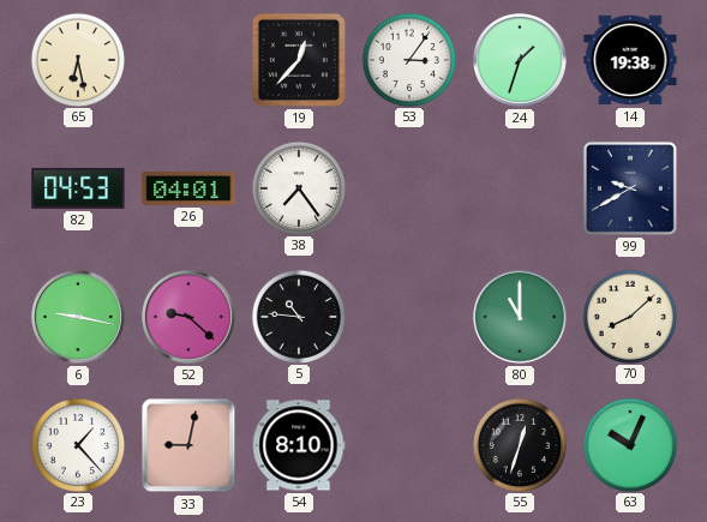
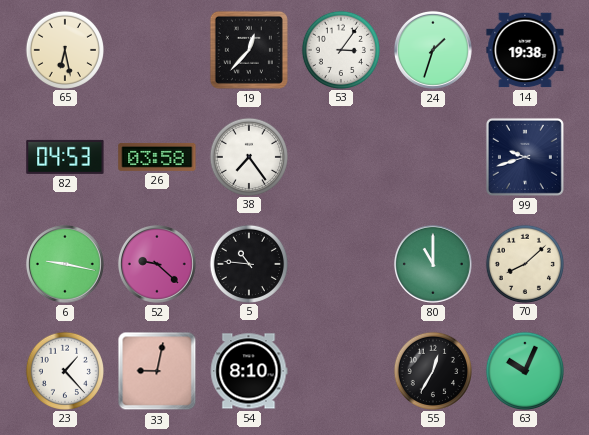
26: 04:01 -> 03:58 (157, 157)
99: 9:40 -> 9:42 (525, 157)
55: 12:33 -> 12:35 (432, 370)
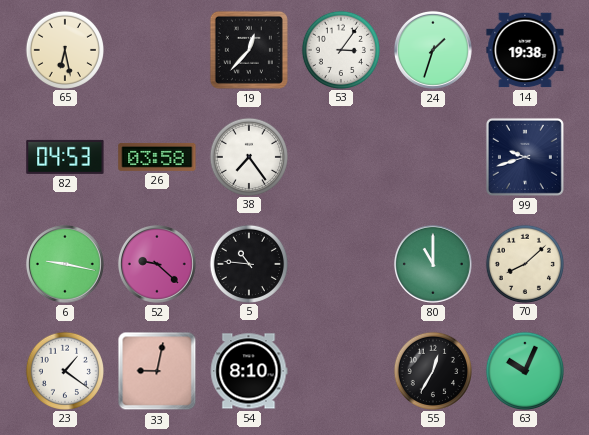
23: 1:23 -> 1:21 (64, 370)
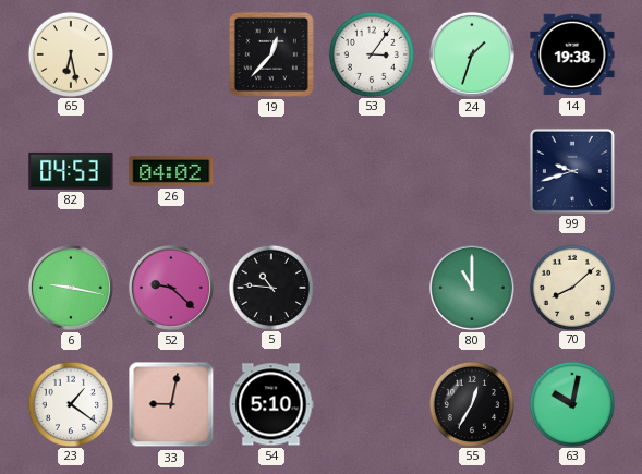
26: 03:58 -> 04:02 (171, 171)
38: 7:24 -> none (248, 156)
54: 8:10 -> 5:10 (271, 404)
63: 10:04 -> 10:02 (571, 403)
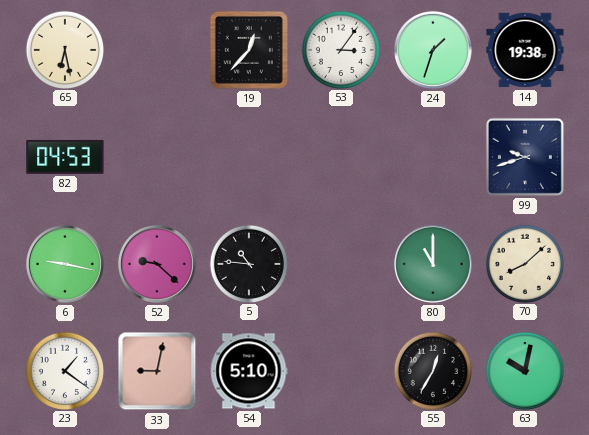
26: 04:02 -> none (171, 171)
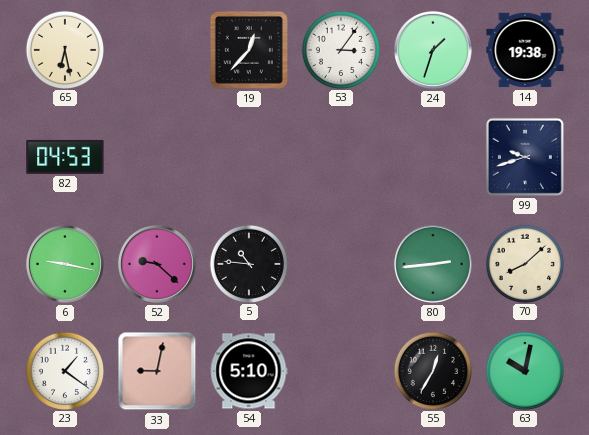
80: 11:00 -> 2:44 (433, 264)
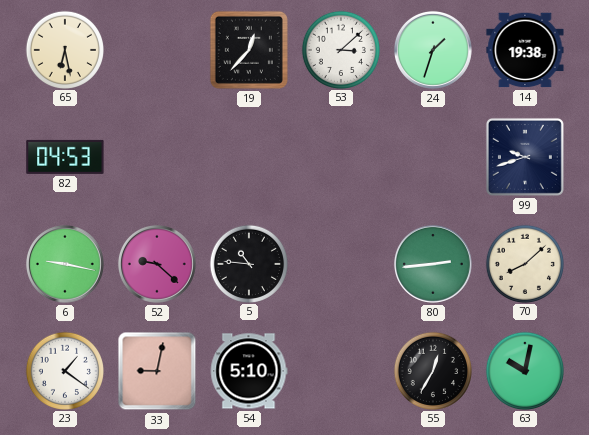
53: 3:06 -> 3:08 (340, 49)
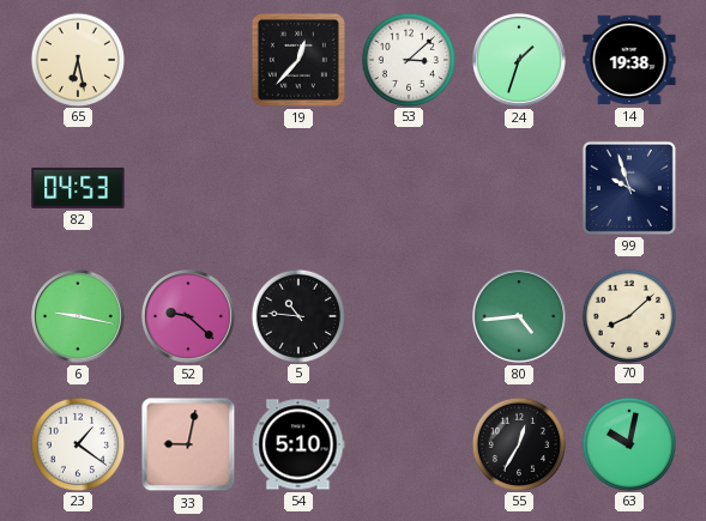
99: 9:42 -> 9:57 (629, 188)
80: 2:44 -> 4:44 (519, 316)
